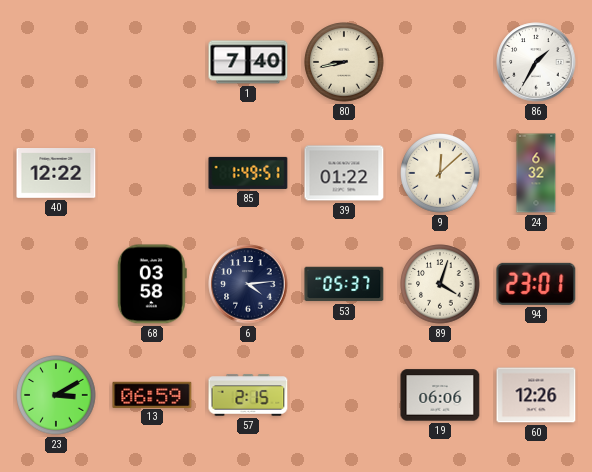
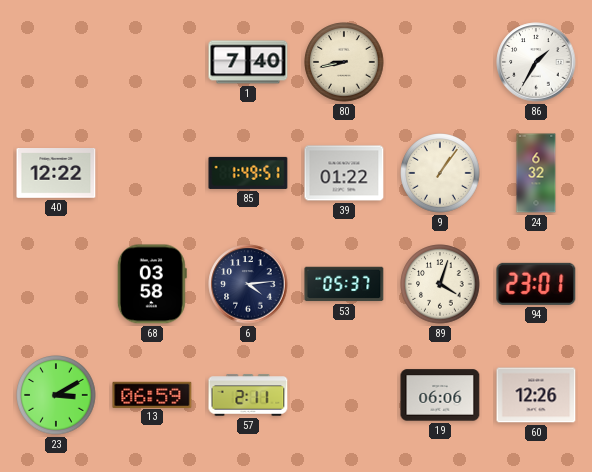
9: 12:08 -> 1:06 (440, 173)
57: 2:15 -> 2:11 (248, 395)
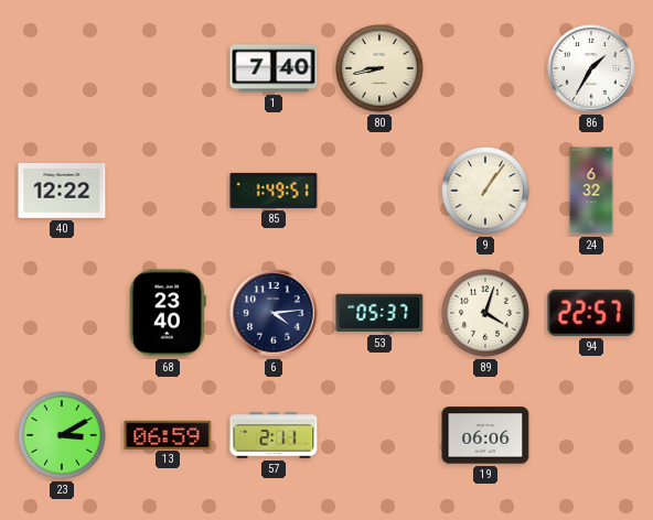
39: 01:22 -> none (344, 173)
68: 03:58 -> 23:40 (168, 313)
94: 23:01 -> 22:57 (591, 313)
60: 12:26 -> none (536, 395)
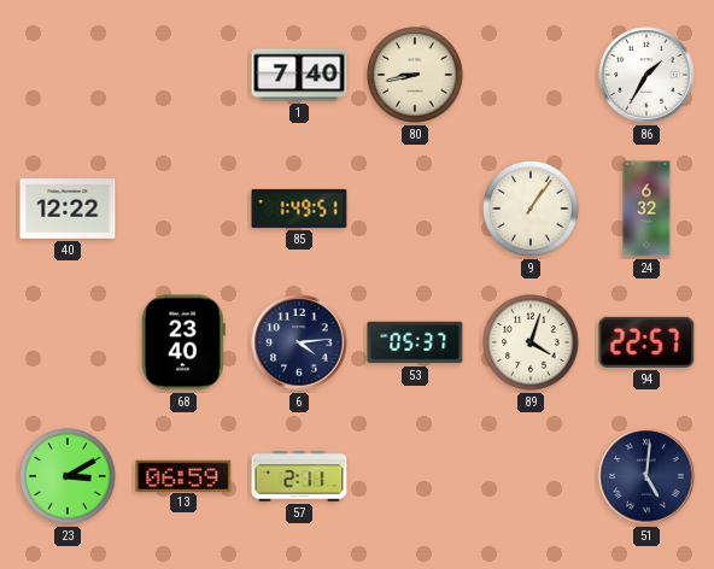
19: 06:06 -> none (485, 435)
51: none -> 5:01 (646, 476)
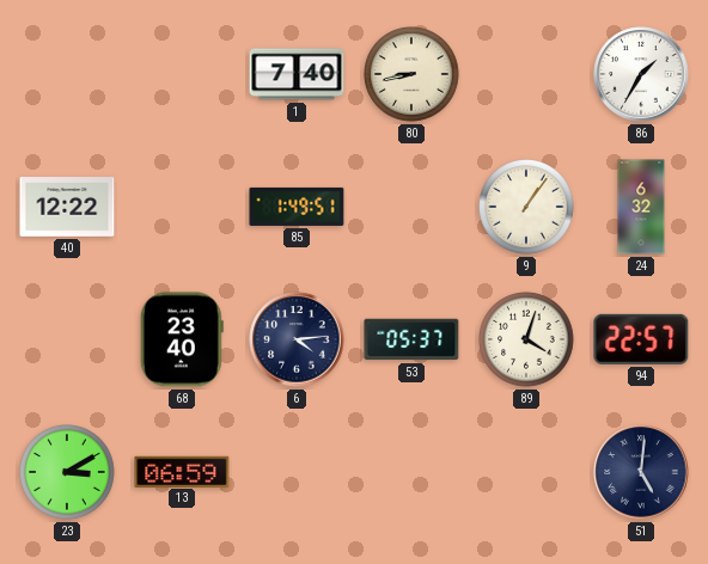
57: 2:11 -> none (299, 476)
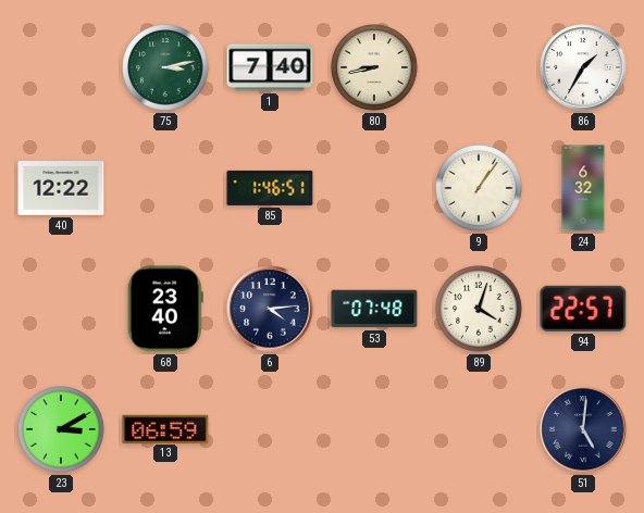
75: none -> 3:13 (165, 67)
85: 1:49 -> 1:46 (270, 188)
53: 05:37 -> 07:48 (374, 309)
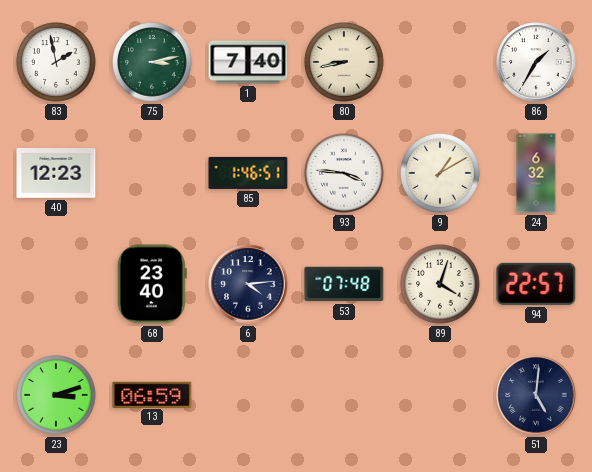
83: none -> 1:58 (56, 62)
40: 12:22 -> 12:23 (56, 173)
93: none -> 3:46 (344, 173)
9: 1:06 -> 1:10 (440, 173)
23: 3:10 -> 3:12 (56, 395)
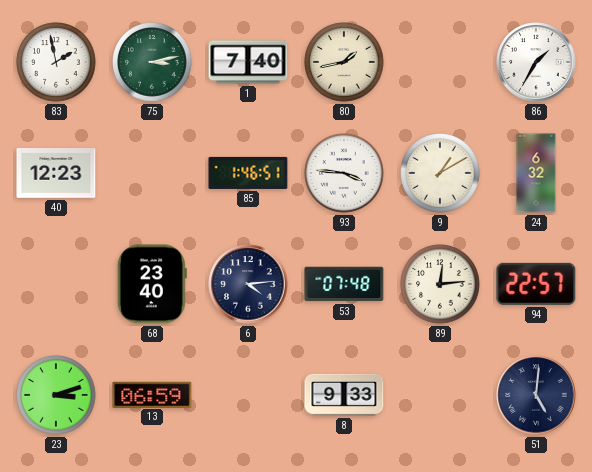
80: 8:43 -> 1:43 (344, 62)
89: 4:03 -> 12:14 (440, 284)
8: none -> 9:33 (344, 395)
